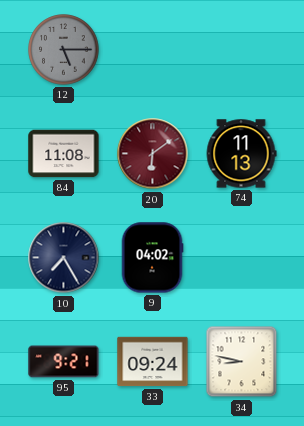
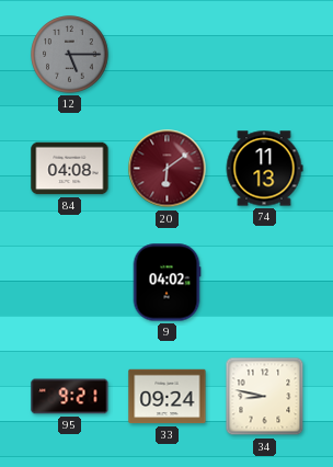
84: 11:08 -> 04:08 (70, 169)
10: 7:25 -> none (64, 258)
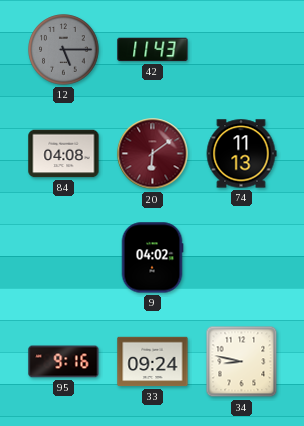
42: none -> 11:43 (153, 50)
95: 9:21 -> 9:16 (64, 362)
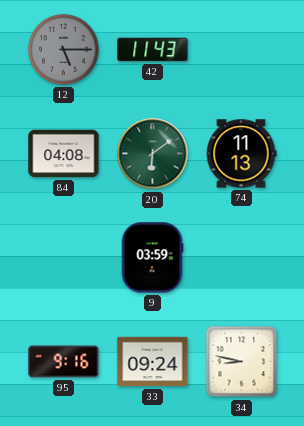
20 dial: burgundy -> green (153, 154)
9: 04:02 -> 03:59 (152, 258)
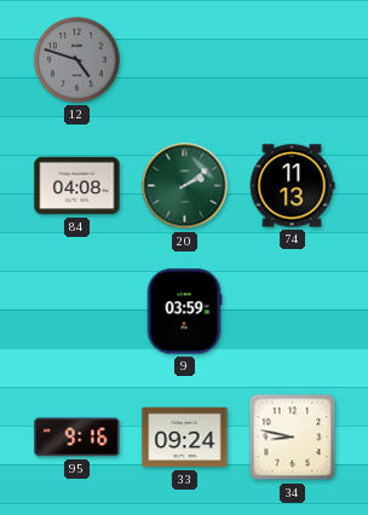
12: 5:15 -> 4:48 (77, 60)
42: 11:43 -> none (153, 50)
20: 6:09 -> 2:09 (185, 186)
